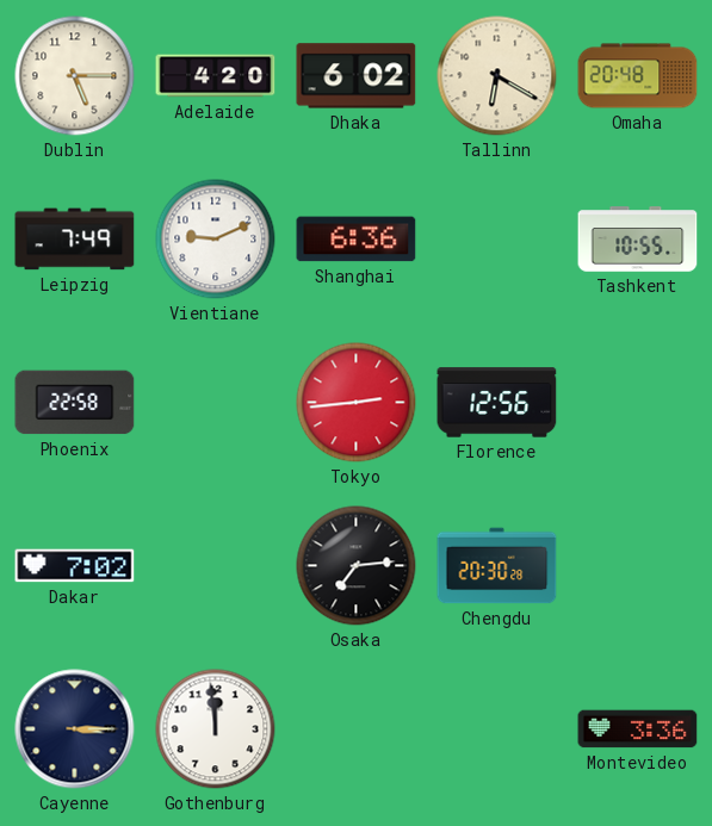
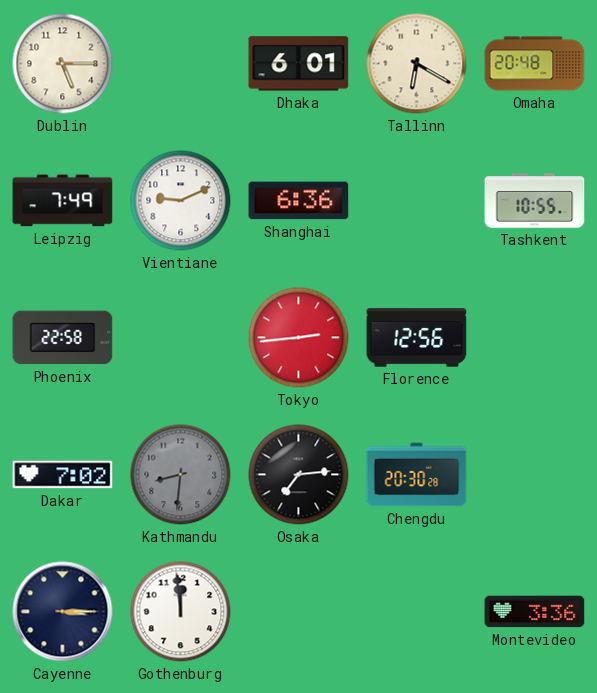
Adelaide: 4:20 -> none (216, 76)
Dhaka: 6:02 -> 6:01 (299, 64)
Kathmandu: none -> 8:31 (181, 475)
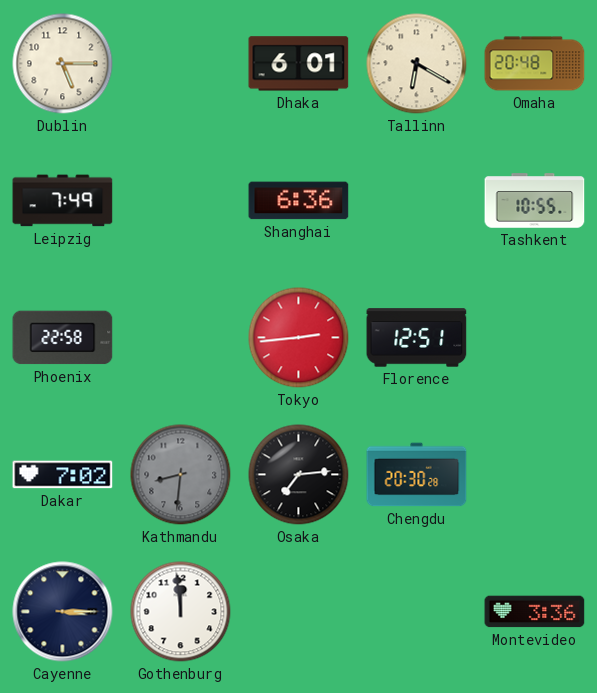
Vientiane: 9:11 -> none (181, 201)
Florence: 12:56 -> 12:51 (417, 338)
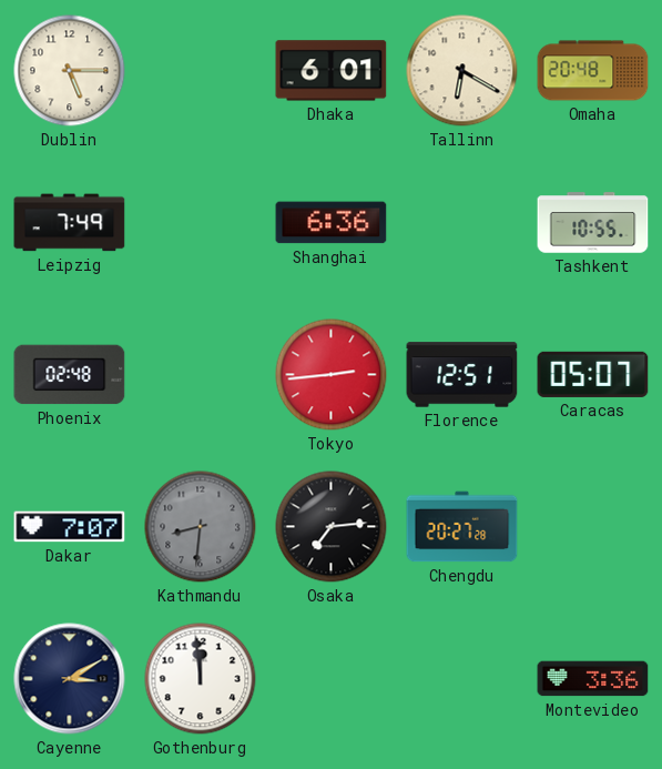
Phoenix: 22:58 -> 02:48 (70, 375)
Caracas: none -> 05:07 (593, 374)
Dakar: 7:02 -> 7:07 (70, 527)
Chengdu: 20:30 -> 20:27 (462, 527)
Cayenne: 3:15 -> 3:10 (70, 679)
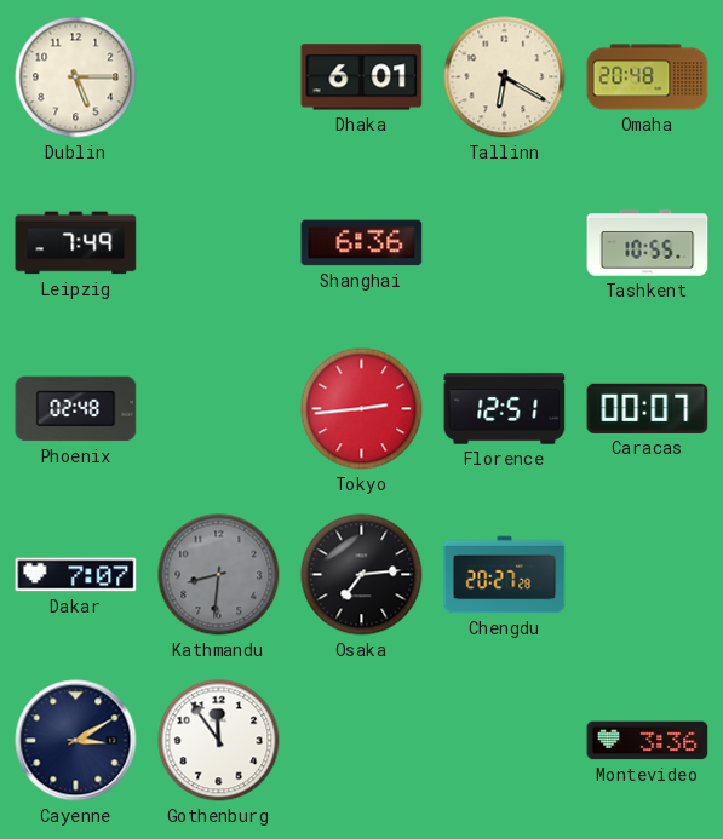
Caracas: 05:07 -> 00:07 (648, 408)
Gothenburg: 11:59 -> 11:54 (219, 741)
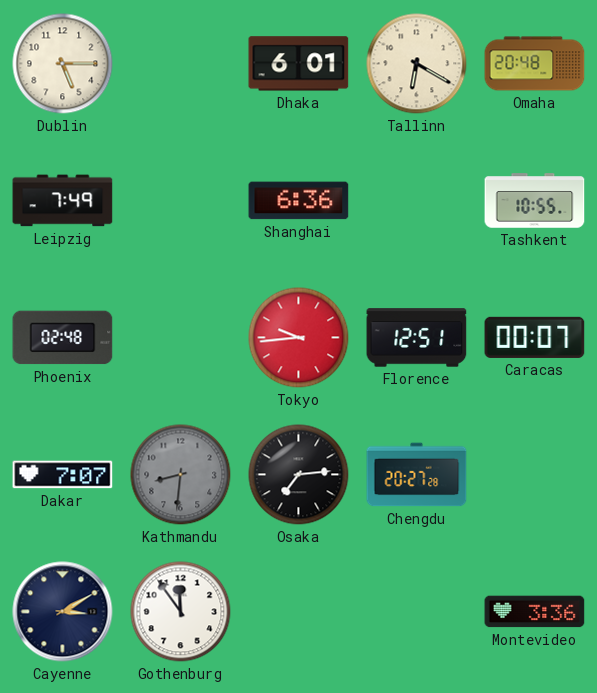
Tokyo: 2:44 -> 9:44 (299, 338)
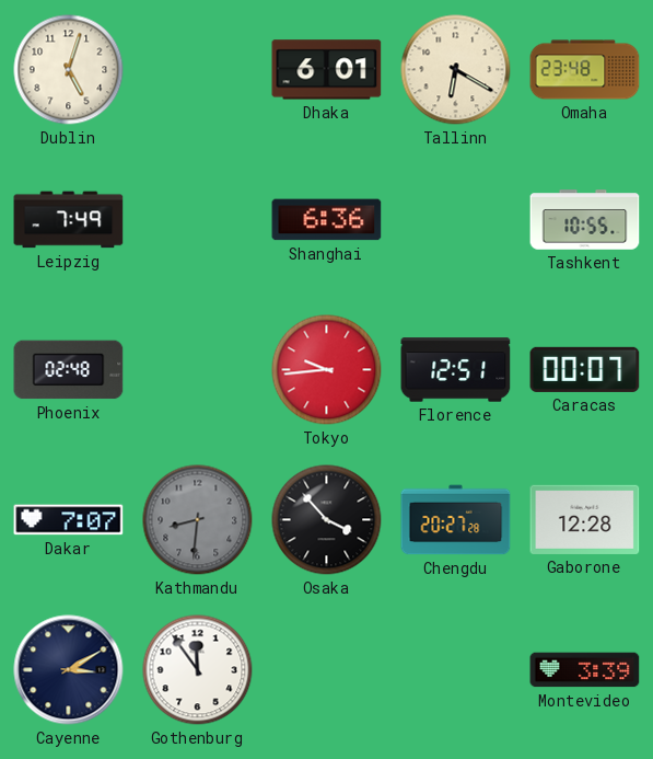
Dublin: 5:15 -> 5:03 (69, 70)
Omaha: 20:48 -> 23:48 (585, 70)
Osaka: 7:14 -> 3:53 (327, 520)
Gaborone: none -> 12:28 (585, 519)
Montevideo: 3:36 -> 3:39 (585, 670)
